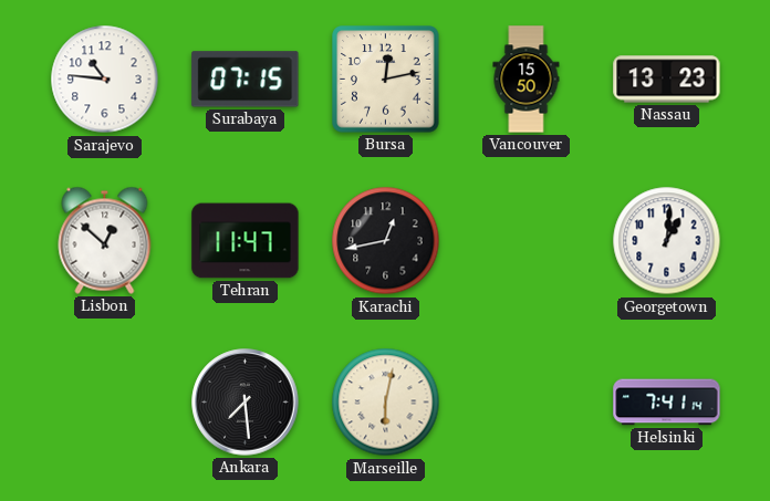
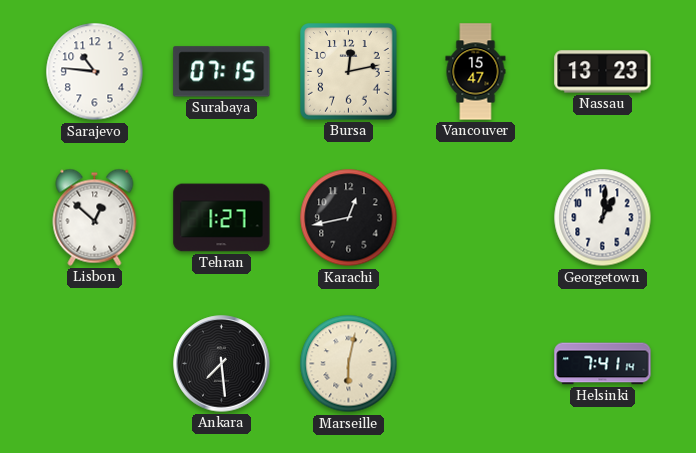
Vancouver: 15:50 -> 15:47 (476, 72)
Tehran: 11:47 -> 1:27 (222, 218)
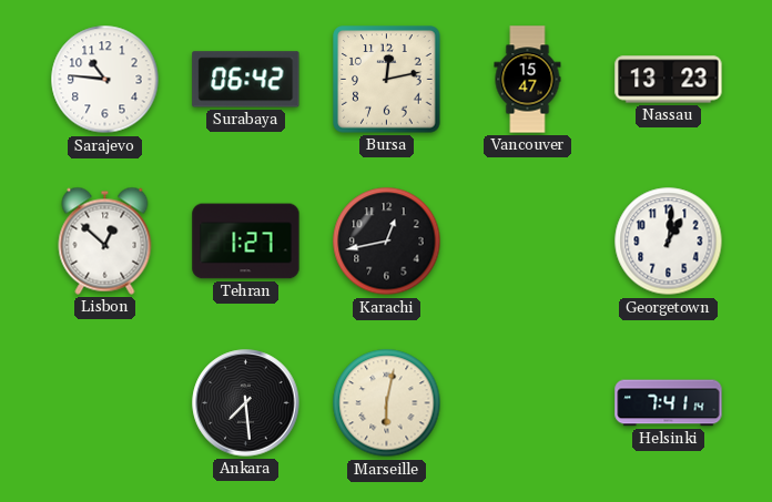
Surabaya: 07:15 -> 06:42 (246, 80)
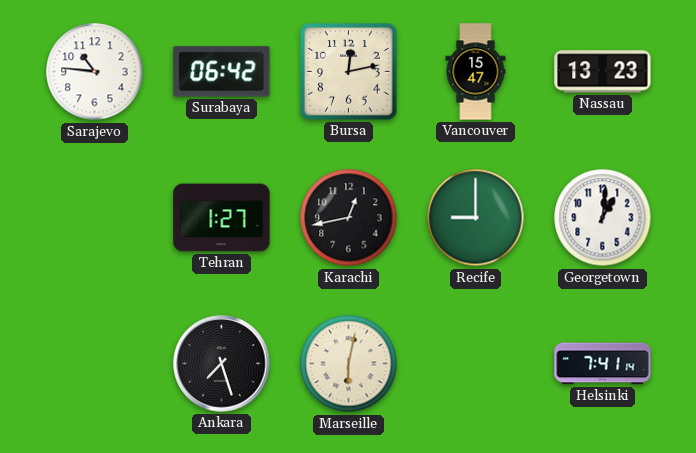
Lisbon: 12:52 -> none (105, 240)
Recife: none -> 9:00 (476, 218)
Ankara: 7:29 -> 7:27 (222, 364)
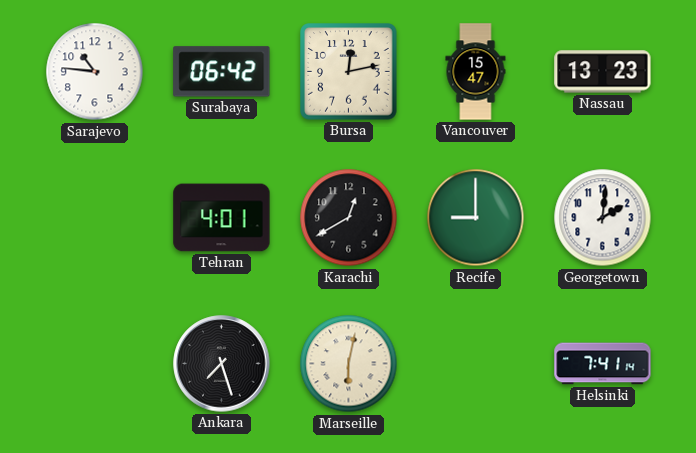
Tehran: 1:27 -> 4:01 (222, 218)
Karachi: 12:43 -> 12:40 (349, 218)
Georgetown: 1:01 -> 2:01 (603, 218)
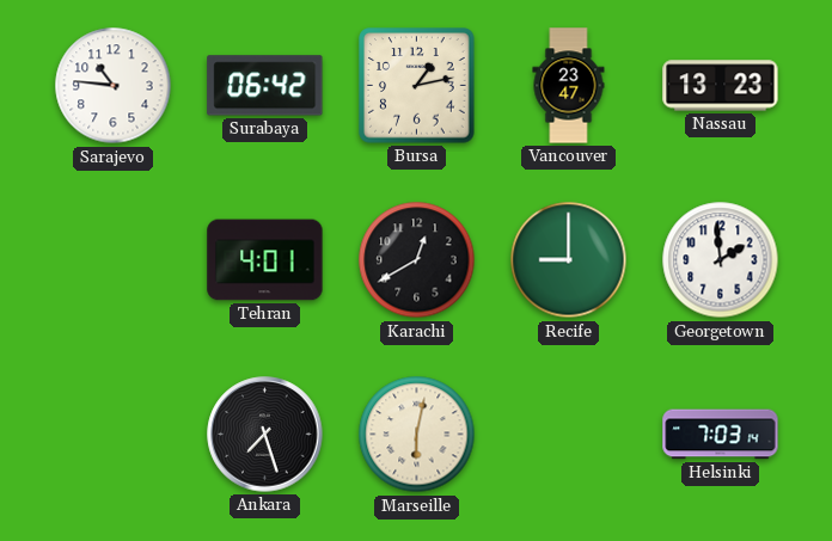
Bursa: 12:13 -> 1:13 (417, 86)
Vancouver: 15:47 -> 23:47 (569, 86)
Georgetown: 2:01 -> 1:59 (721, 260)
Helsinki: 7:41 -> 7:03 (721, 435)
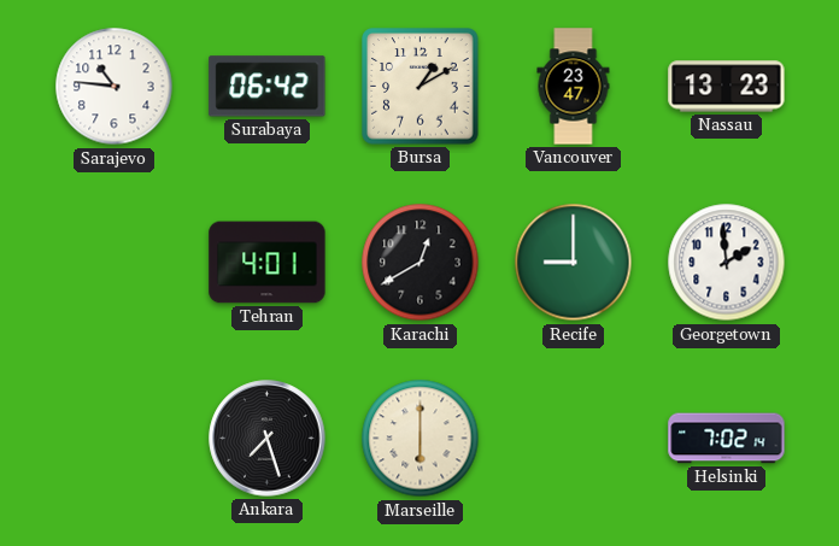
Bursa: 1:13 -> 1:10 (421, 87)
Marseille: 6:02 -> 6:00 (421, 439)
Helsinki: 7:03 -> 7:02 (727, 439)
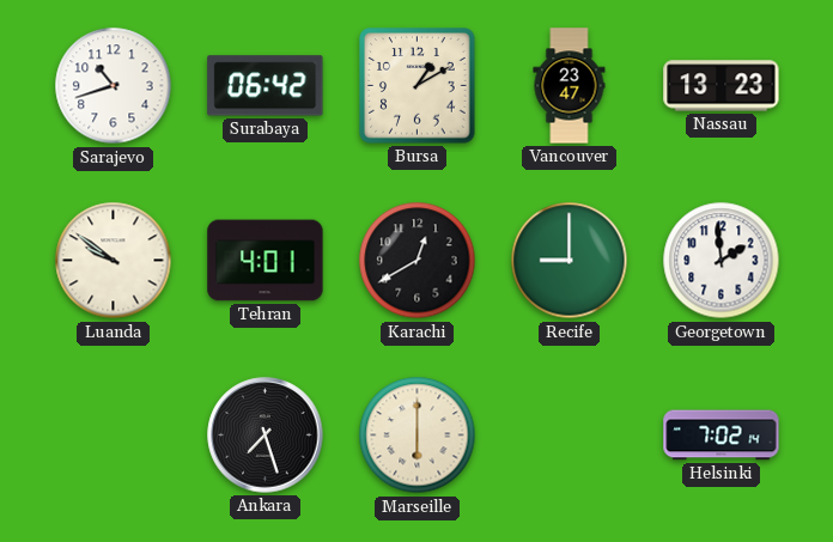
Sarajevo: 10:46 -> 10:42 (114, 86)
Luanda: none -> 9:51 (114, 261)
